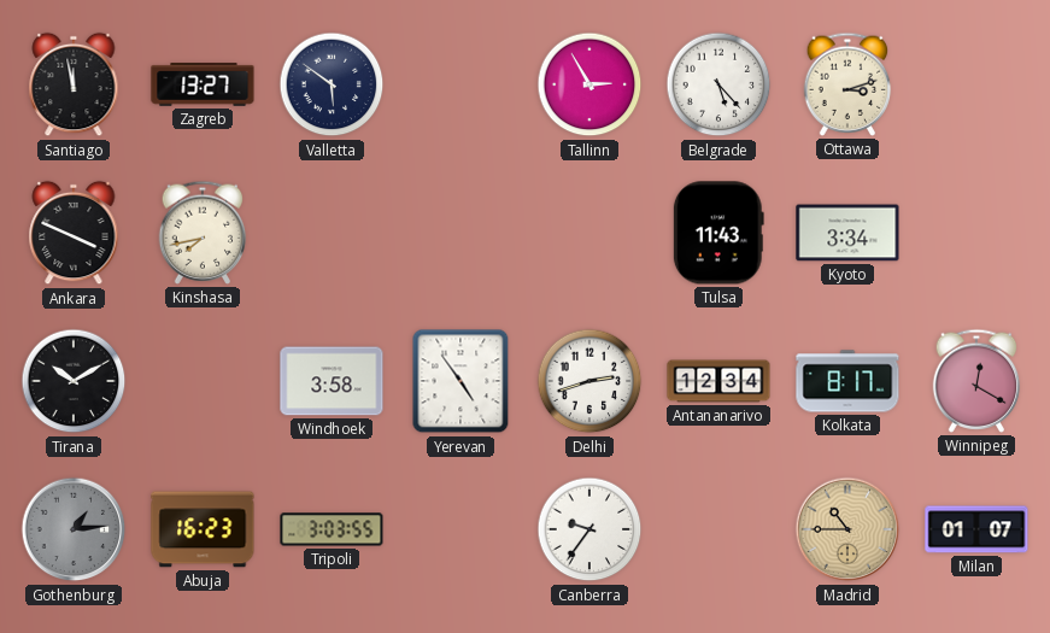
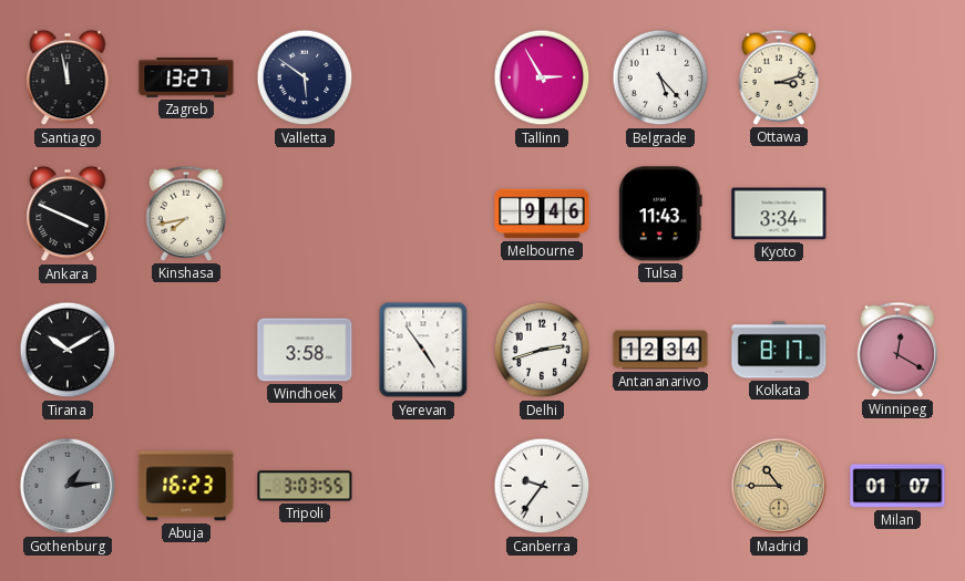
Melbourne: none -> 9:46 (542, 214)
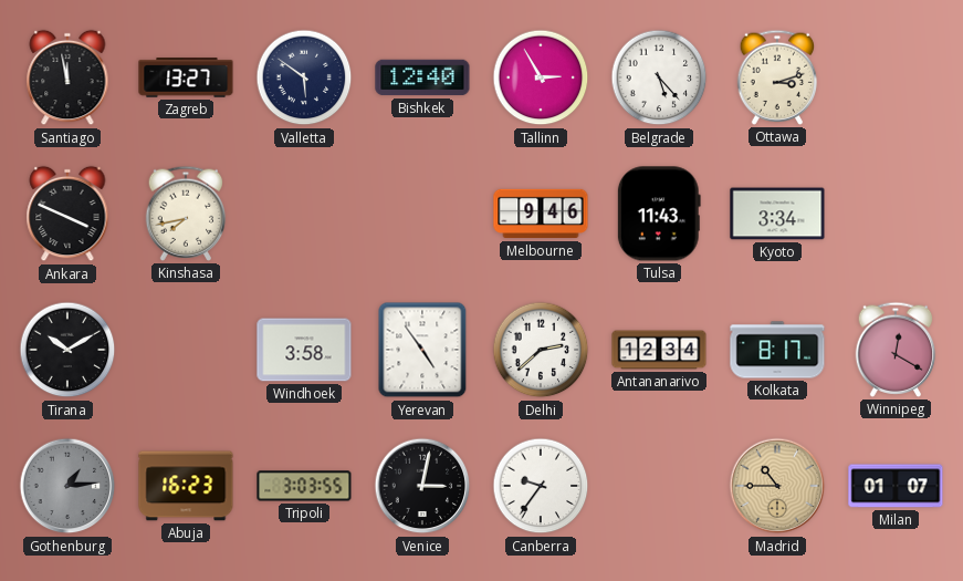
Bishkek: none -> 12:40 (422, 77)
Delhi: 2:42 -> 2:38 (541, 350)
Venice: none -> 3:02 (422, 486)
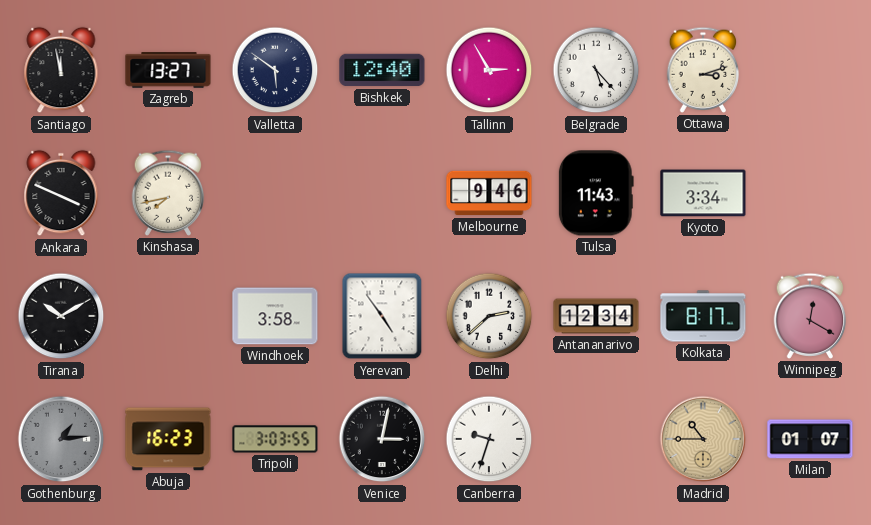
Canberra: 9:36 -> 9:33 (489, 439)
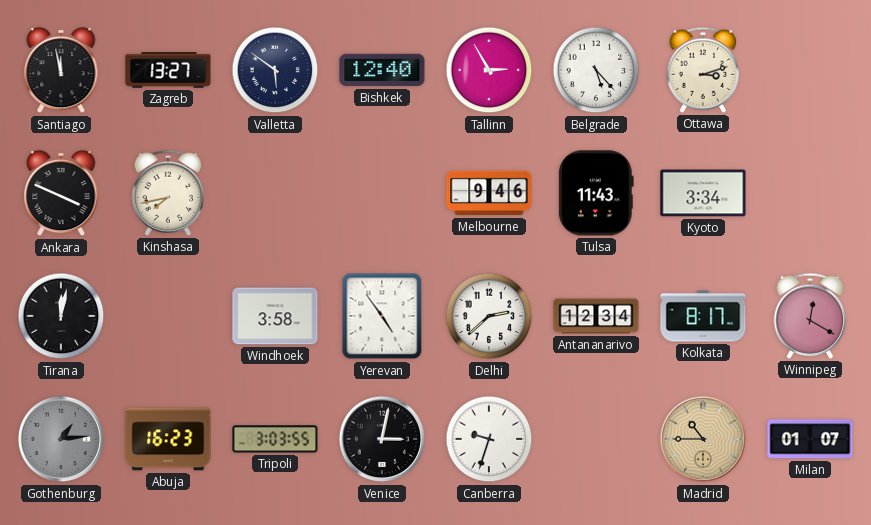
Tirana: 10:10 -> 12:02 (61, 316)
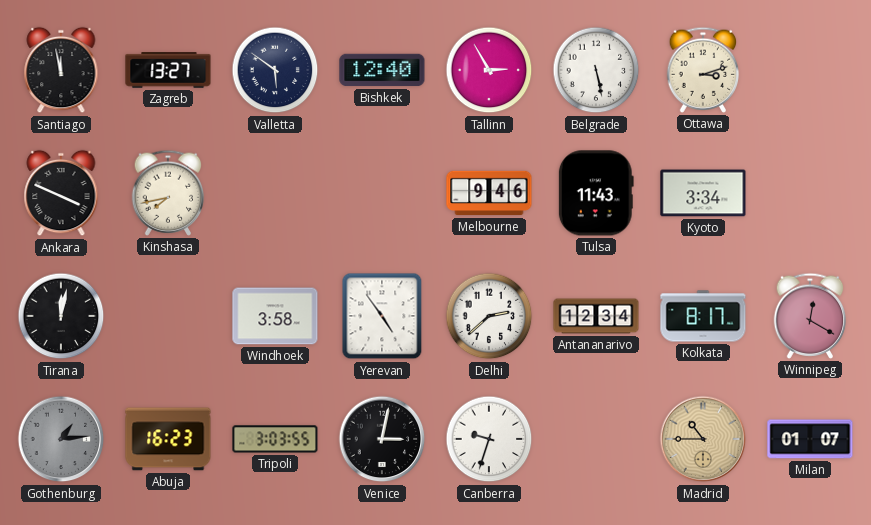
Belgrade: 5:23 -> 5:28 (596, 70)
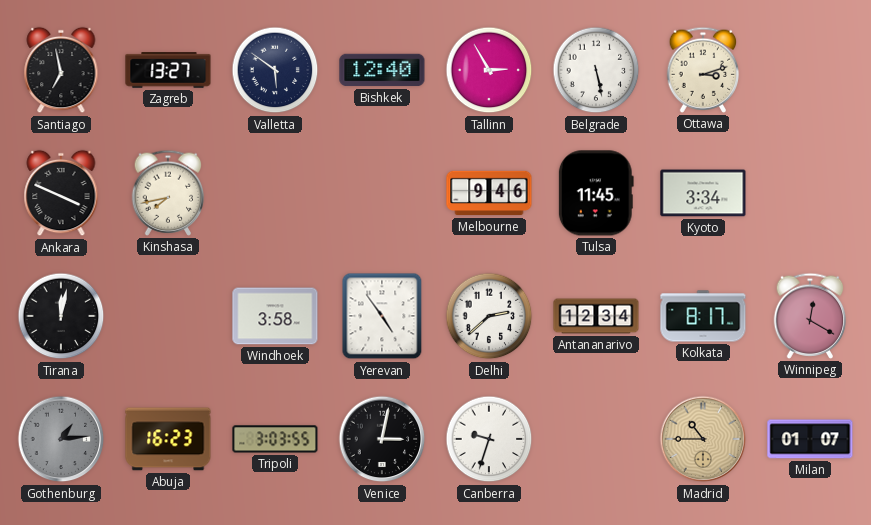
Santiago: 11:58 -> 6:58 (61, 70)
Tulsa: 11:43 -> 11:45 (596, 193)
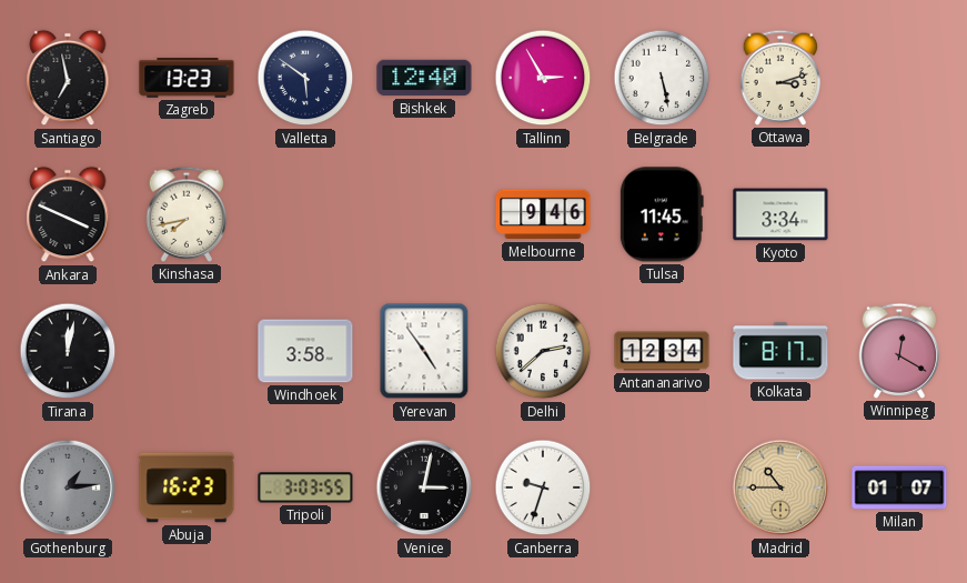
Zagreb: 13:27 -> 13:23 (187, 78)
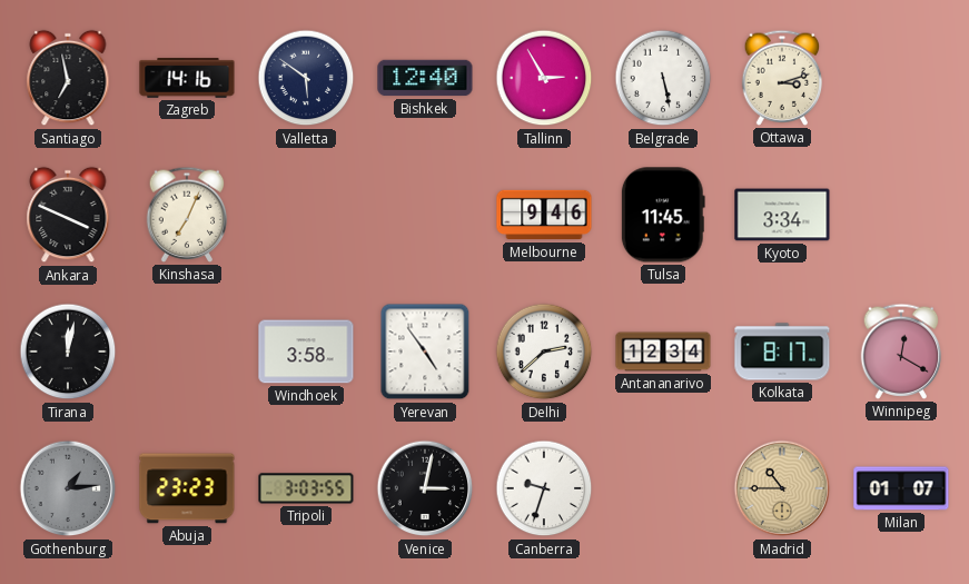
Zagreb: 13:23 -> 14:16 (187, 78)
Kinshasa: 7:43 -> 7:04 (187, 215)
Abuja: 16:23 -> 23:23 (187, 488)
